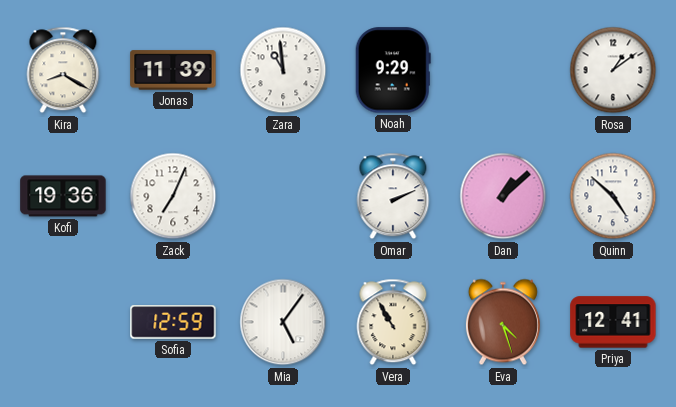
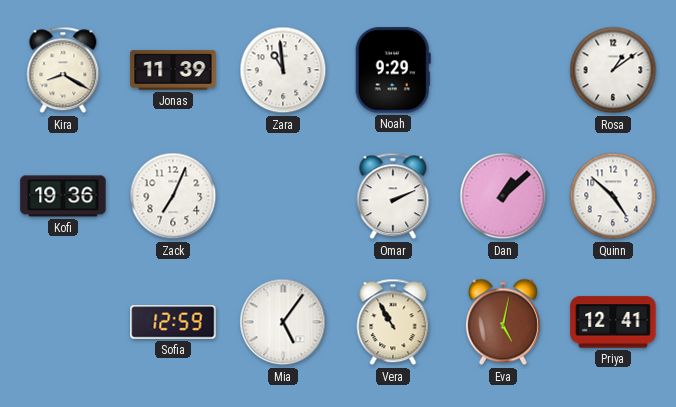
Eva: 4:27 -> 5:02 (503, 322)
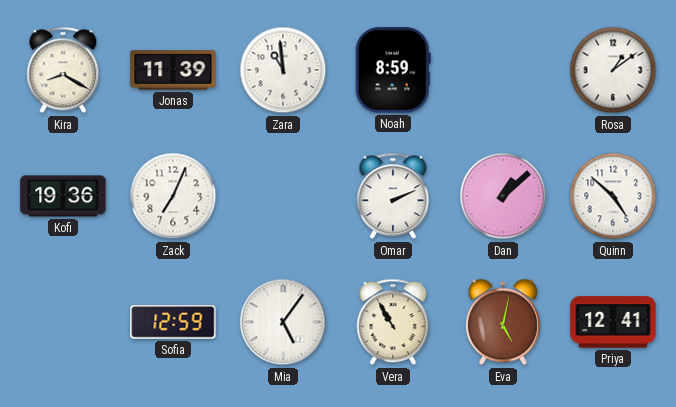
Noah: 9:29 -> 8:59 (393, 70)
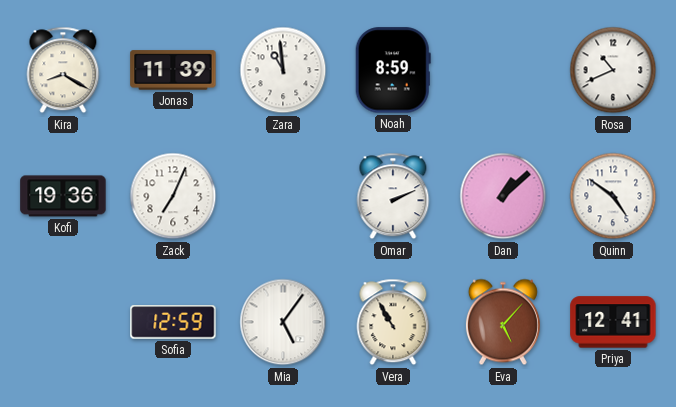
Rosa: 1:09 -> 10:41 (613, 70)
Quinn: 4:52 -> 4:51 (613, 196)
Eva: 5:02 -> 5:07 (503, 322)
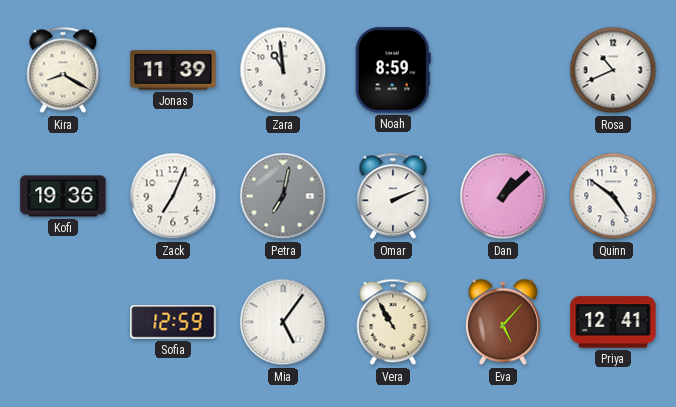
Petra: none -> 7:02 (283, 196)
